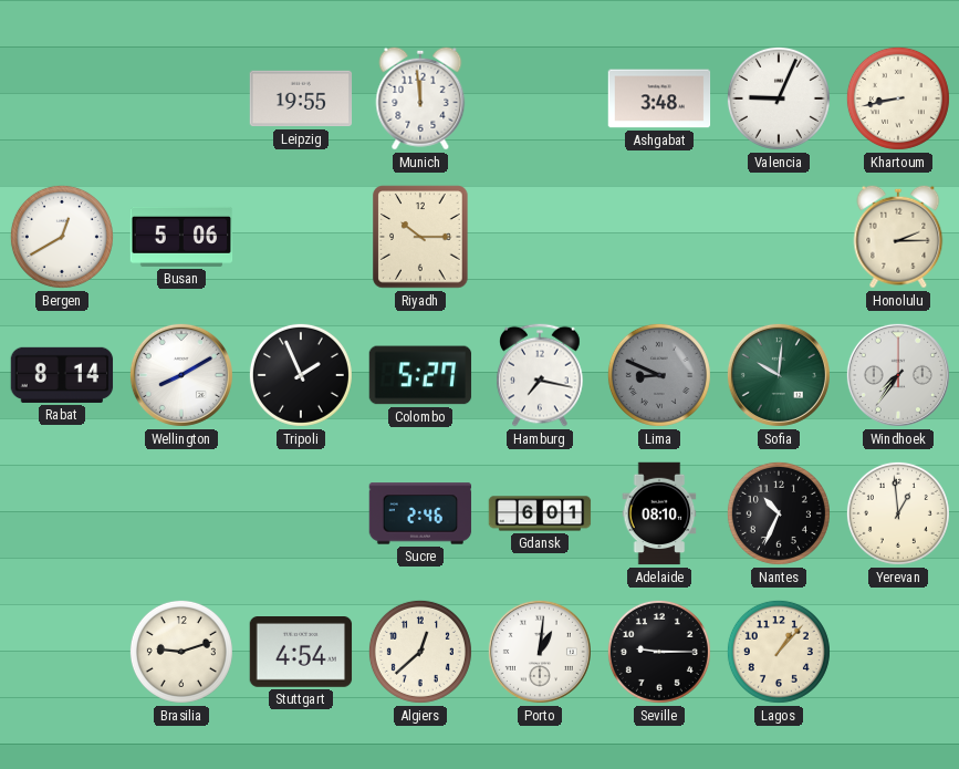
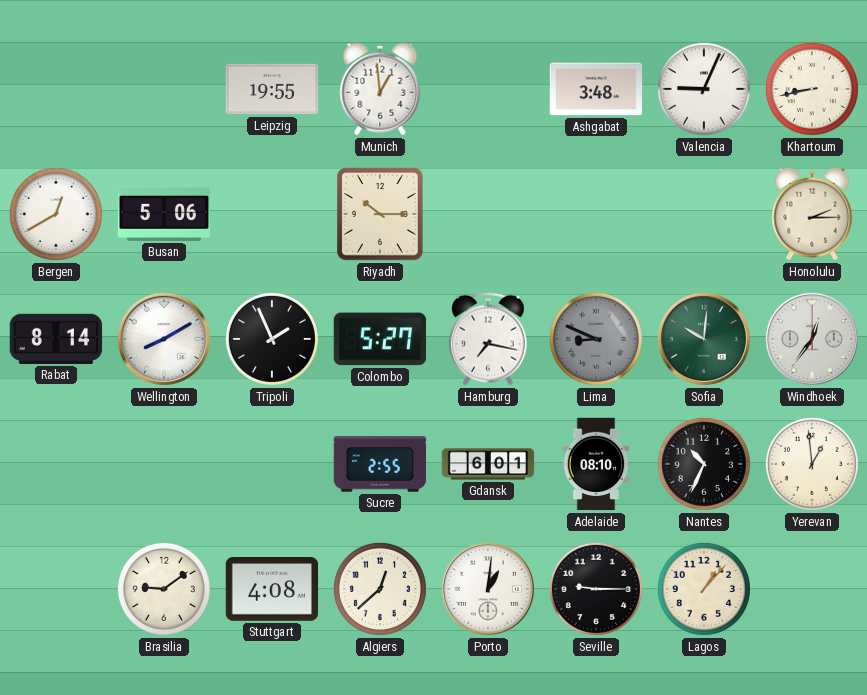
Munich: 11:59 -> 12:59 (380, 89)
Windhoek: 7:36 -> 12:36 (812, 339)
Sucre: 2:46 -> 2:55 (380, 464)
Brasilia: 9:12 -> 9:09 (164, 589)
Stuttgart: 4:54 -> 4:08 (272, 590)
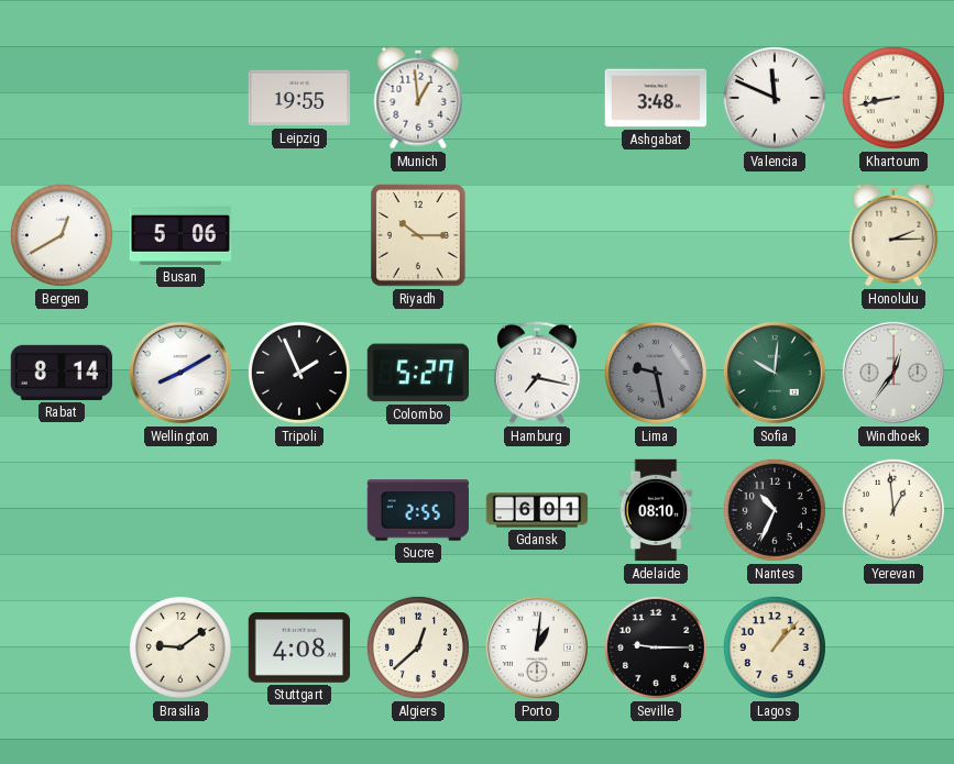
Valencia: 9:04 -> 11:49 (775, 98)
Lima: 8:49 -> 9:28 (656, 373)
